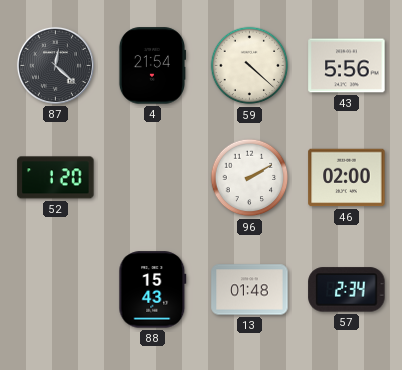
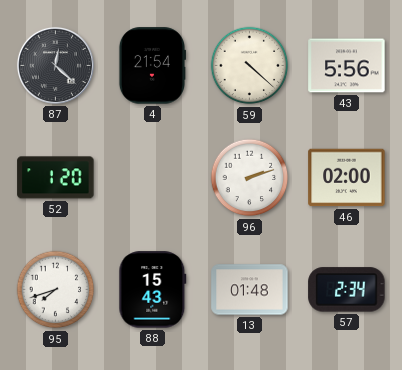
96: 2:10 -> 2:12 (250, 178)
95: none -> 7:42 (56, 290)
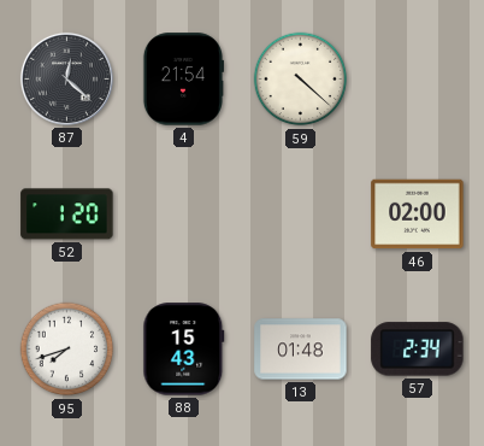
43: 5:56 -> none (347, 66)
96: 2:12 -> none (250, 178)
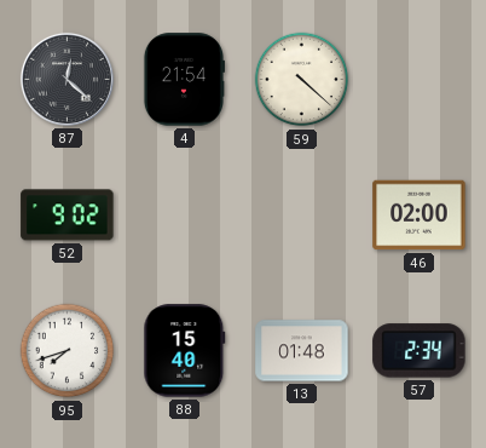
52: 1:20 -> 9:02 (68, 216)
88: 15:43 -> 15:40 (185, 351)
